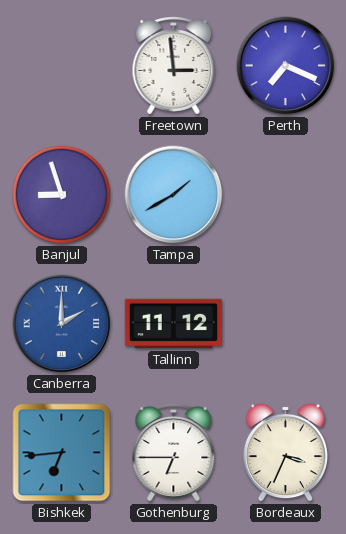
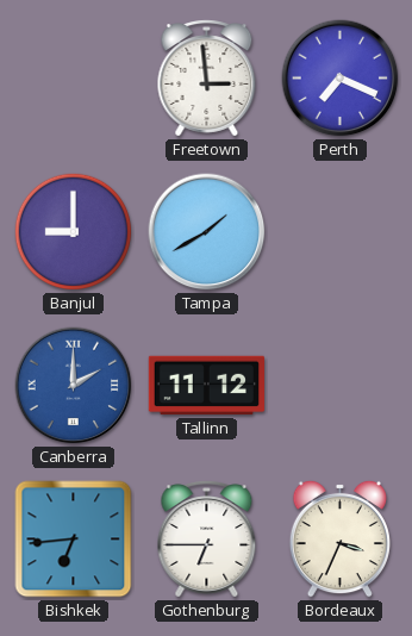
Banjul: 8:57 -> 9:00 (74, 232)
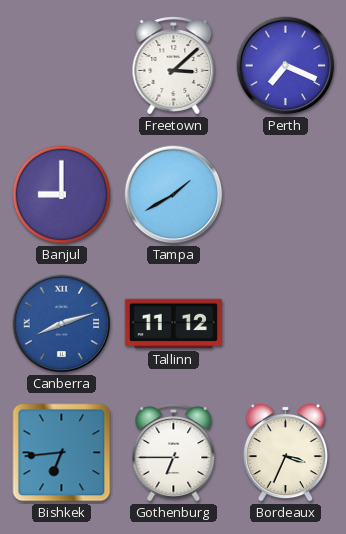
Freetown: 2:59 -> 3:08 (174, 66)
Canberra: 2:00 -> 8:12 (62, 324)
